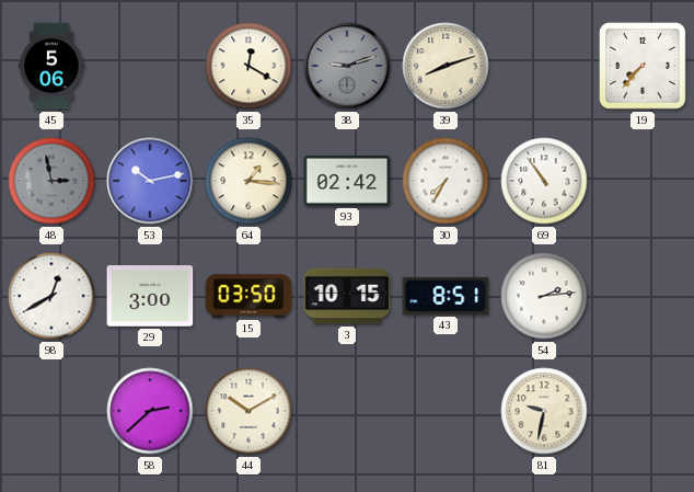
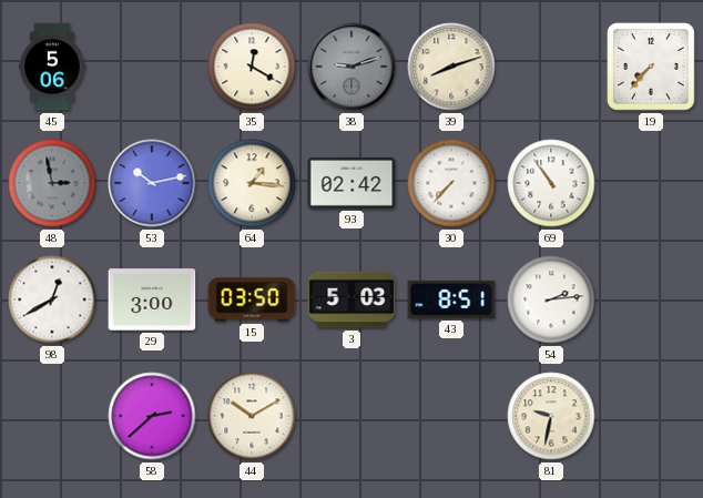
30: 7:35 -> 7:37 (451, 183)
3: 10:15 -> 5:03 (351, 299)
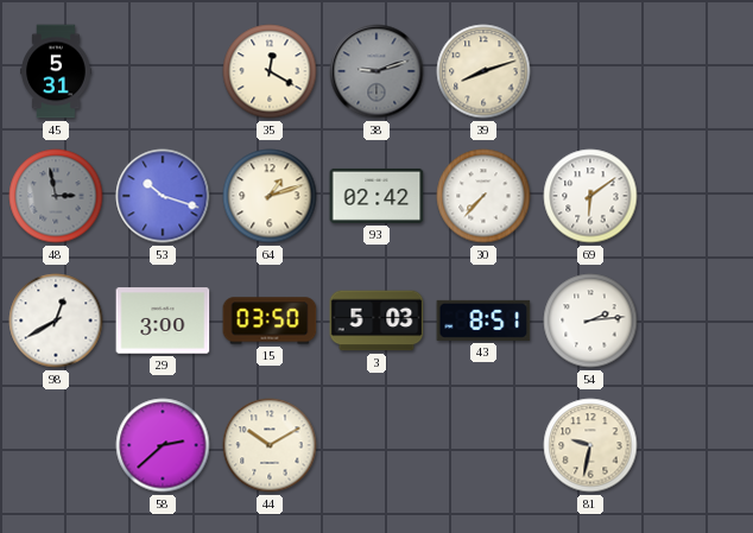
45: 5:06 -> 5:31 (56, 71)
19: 7:37 -> none (651, 67)
53: 10:13 -> 10:18 (163, 196)
64: 1:16 -> 1:12 (270, 196)
69: 10:54 -> 6:09 (590, 196)
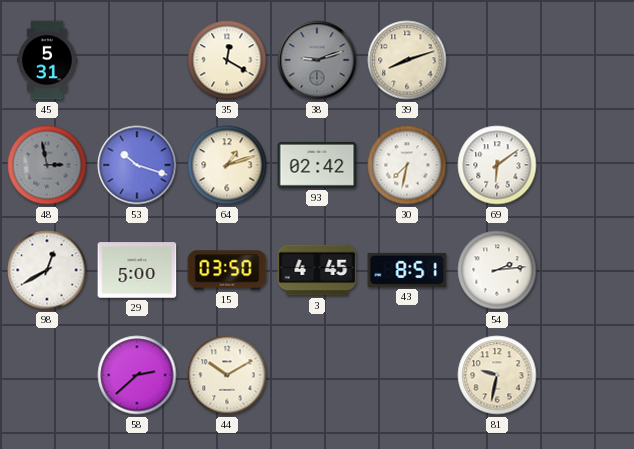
30: 7:37 -> 7:32 (407, 165)
29: 3:00 -> 5:00 (137, 270)
3: 5:03 -> 4:45 (317, 270)
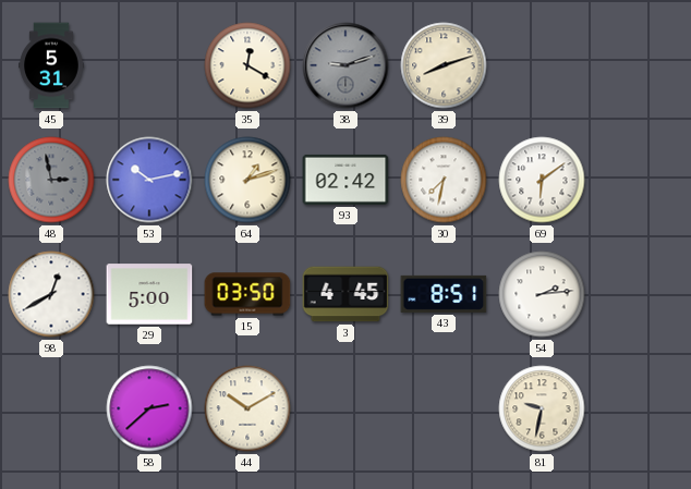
53: 10:18 -> 10:13 (149, 180)
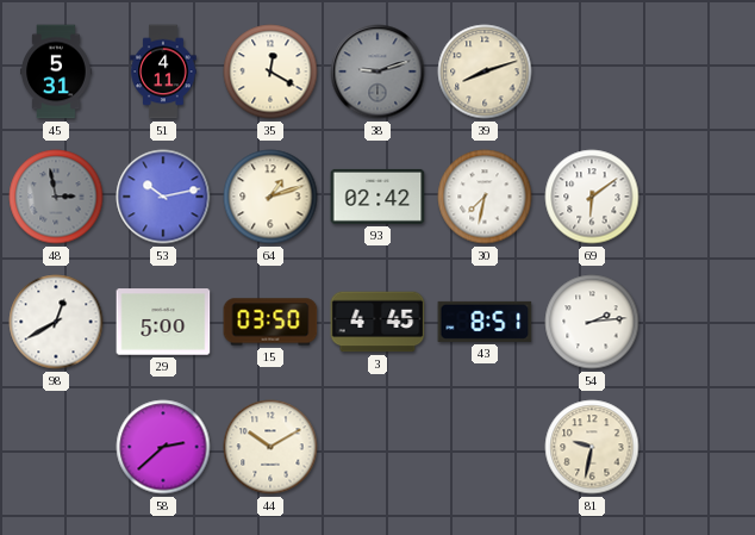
51: none -> 4:11 (163, 71)
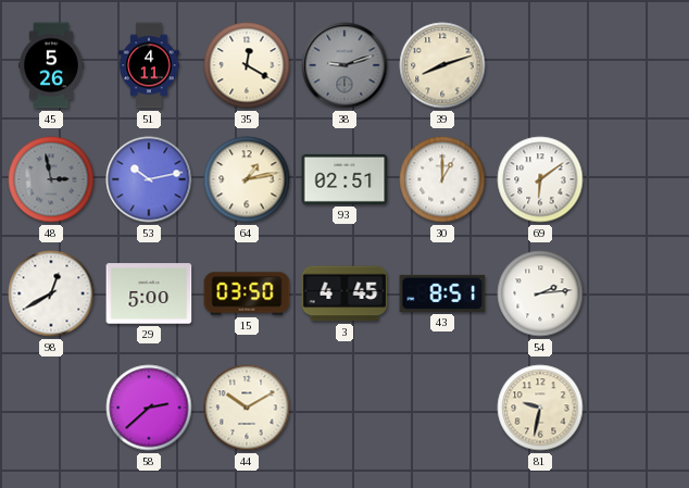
45: 5:31 -> 5:26 (51, 65)
64: 1:12 -> 1:13 (247, 179)
93: 02:42 -> 02:51 (344, 179)
30: 7:32 -> 1:00 (442, 179)
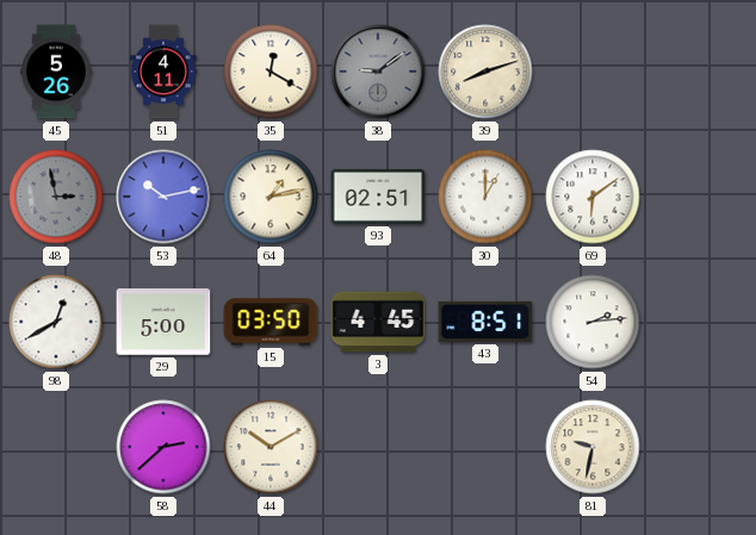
38: 9:12 -> 9:09 (378, 71)
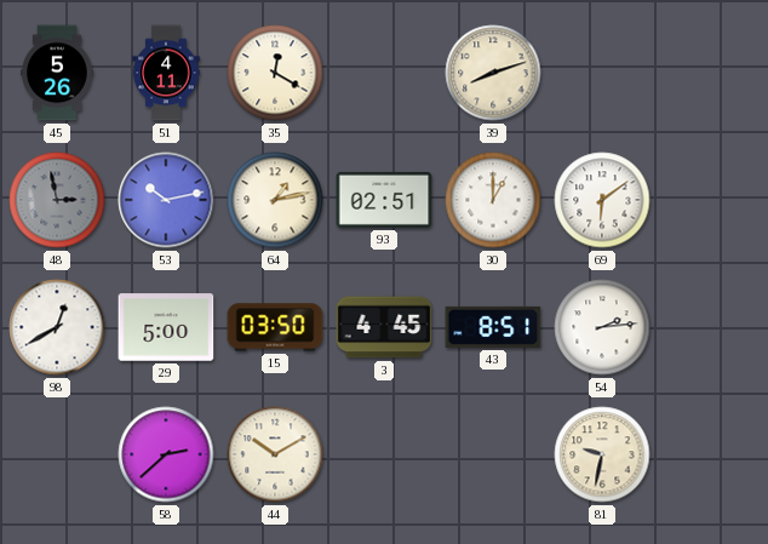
38: 9:09 -> none (378, 71)
